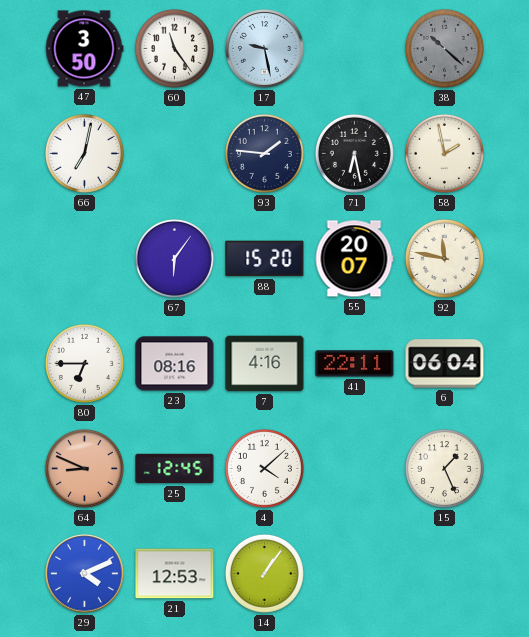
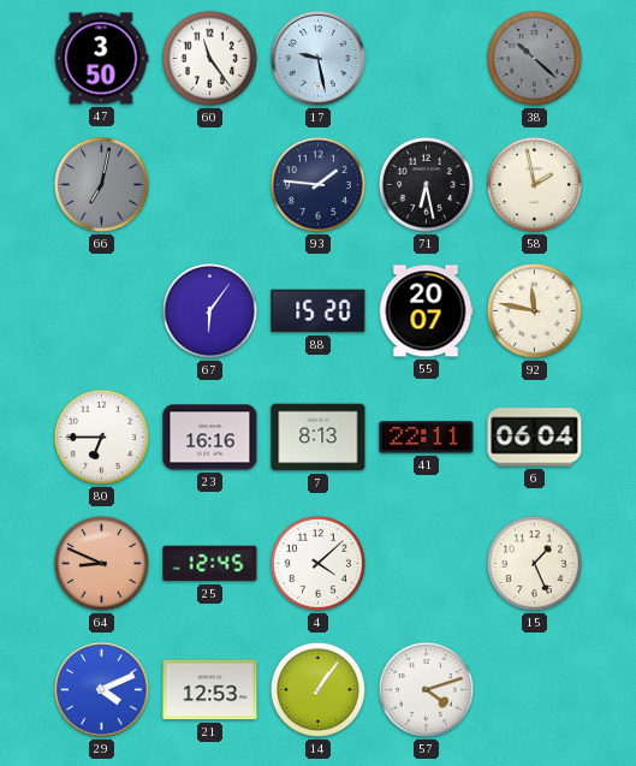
66 dial: white -> grey (101, 184)
23: 08:16 -> 16:16 (210, 438)
7: 4:16 -> 8:13 (319, 438)
57: none -> 4:12 (426, 689)
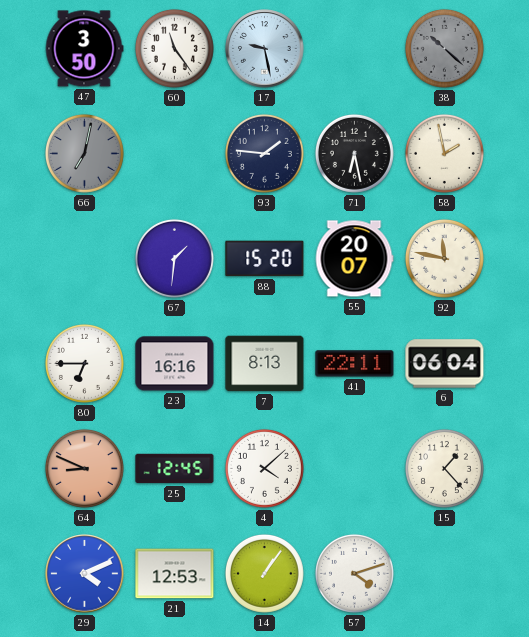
67: 6:06 -> 1:31 (174, 258)
15: 1:26 -> 1:23 (444, 468)
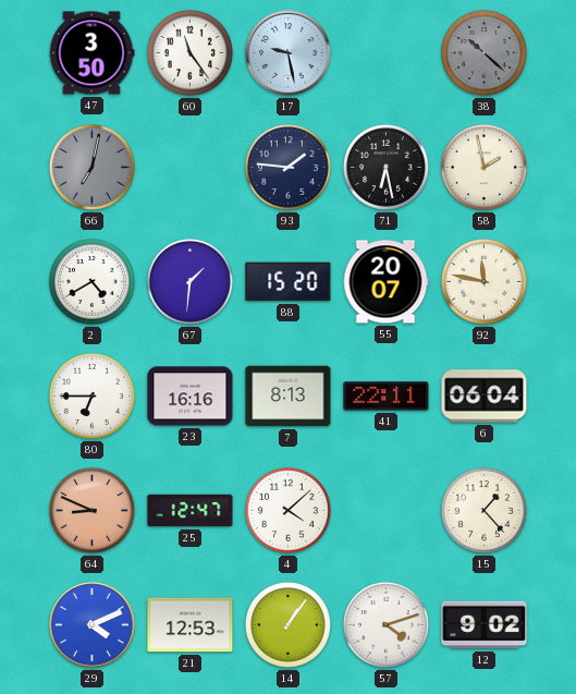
2: none -> 4:40 (91, 281)
25: 12:45 -> 12:47 (191, 511)
12: none -> 9:02 (485, 625)
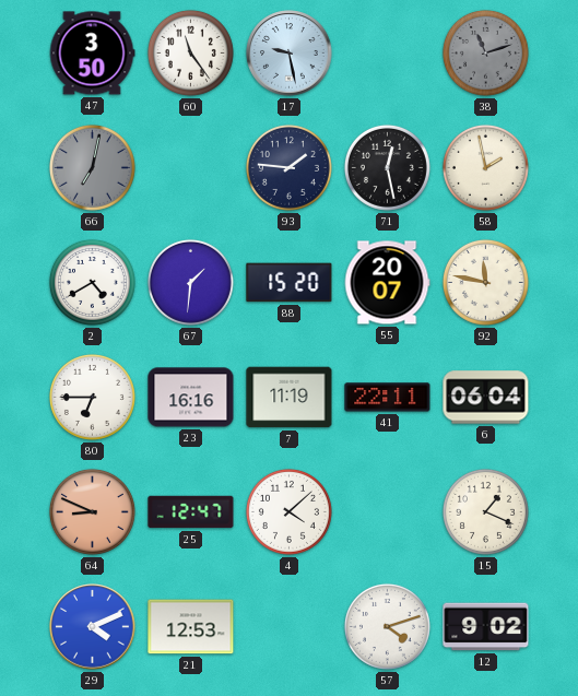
38: 10:22 -> 11:12 (485, 52)
71: 6:28 -> 12:28 (387, 167)
7: 8:13 -> 11:19 (290, 398)
15: 1:23 -> 1:19 (485, 511)
14: 1:06 -> none (287, 624)
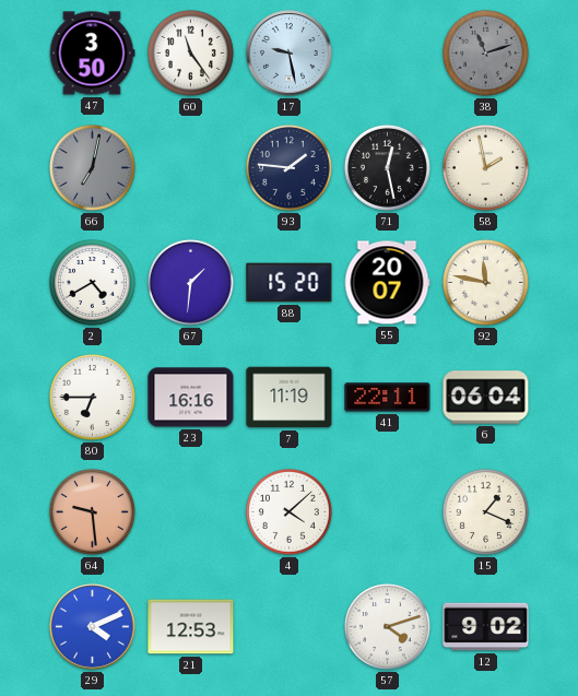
64: 8:49 -> 9:29 (92, 511)
25: 12:47 -> none (191, 512)
